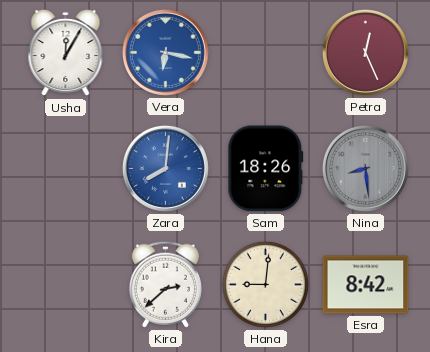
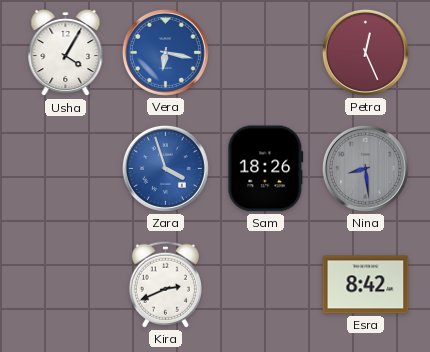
Usha: 12:05 -> 4:05 (66, 53)
Zara: 8:01 -> 3:57 (165, 168)
Kira: 2:38 -> 2:41 (165, 284)
Hana: 9:01 -> none (265, 284)
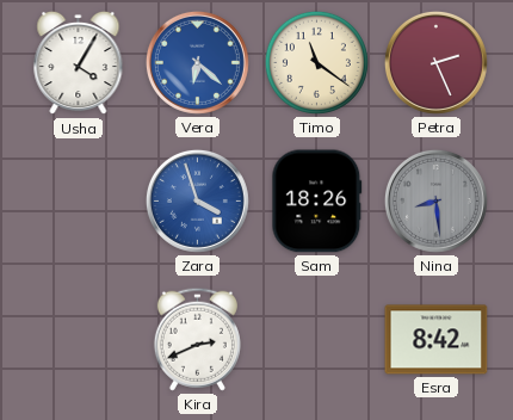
Vera: 6:17 -> 6:22 (197, 62)
Timo: none -> 11:21 (316, 62)
Petra: 12:26 -> 2:26 (435, 62)
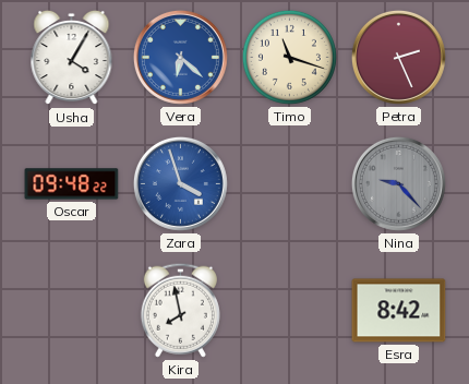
Timo: 11:21 -> 11:18 (289, 57)
Oscar: none -> 09:48 (72, 184)
Sam: 18:26 -> none (317, 202)
Nina: 8:29 -> 9:23 (398, 183)
Kira: 2:41 -> 7:58 (180, 310)
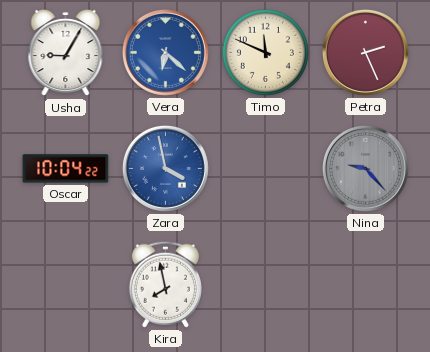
Usha: 4:05 -> 9:05 (66, 53)
Timo: 11:18 -> 11:49 (265, 52)
Oscar: 09:48 -> 10:04 (66, 169)
Zara: 3:57 -> 3:58 (165, 168)
Esra: 8:42 -> none (399, 311)
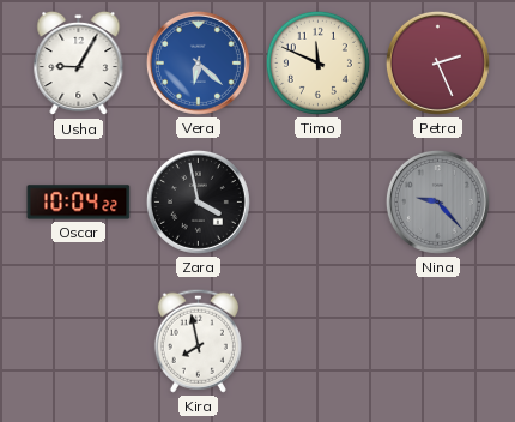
Zara dial: blue -> black (198, 201)
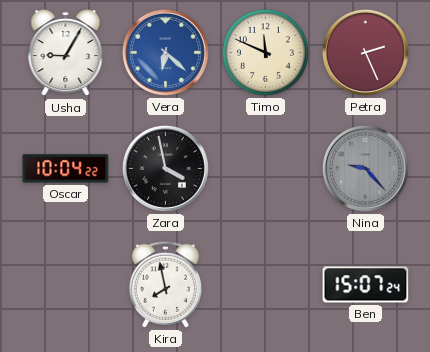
Ben: none -> 15:07 (366, 285)
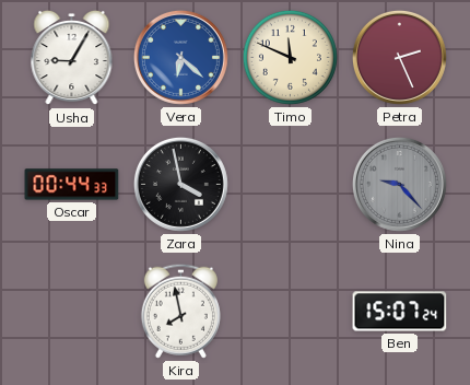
Oscar: 10:04 -> 00:44 (72, 185)
